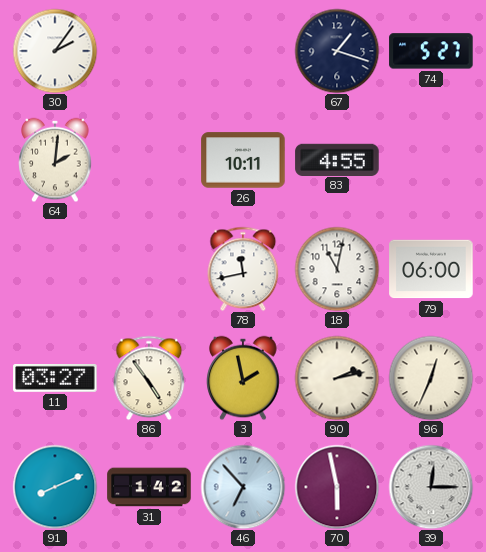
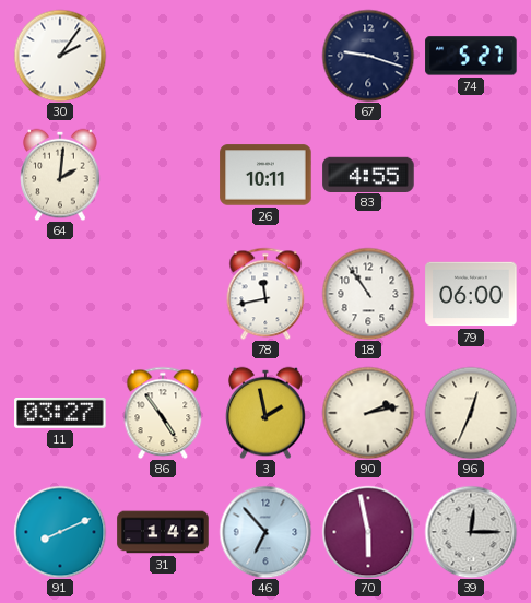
67: 1:18 -> 9:18 (368, 56)
18: 11:02 -> 10:54 (368, 294)
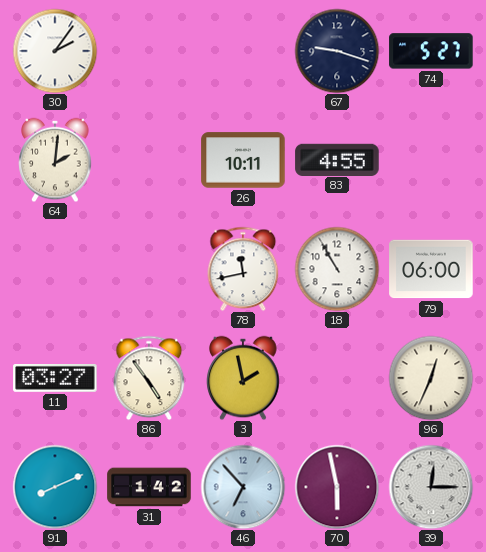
18: 10:54 -> 10:55 (337, 269)
90: 2:13 -> none (368, 413)
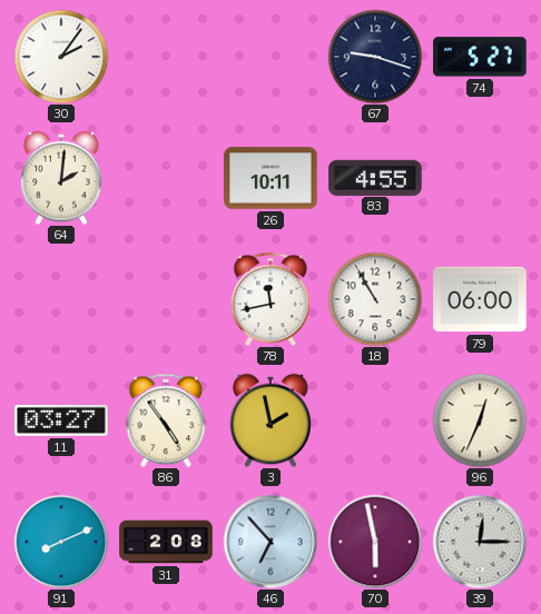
31: 1:42 -> 2:08 (166, 542)
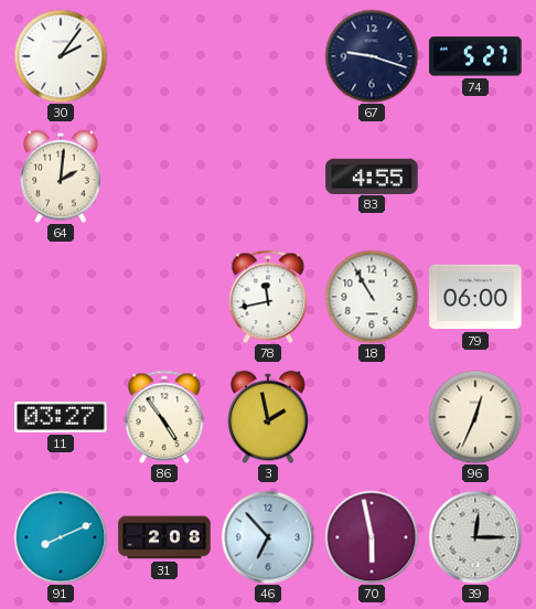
26: 10:11 -> none (270, 178)
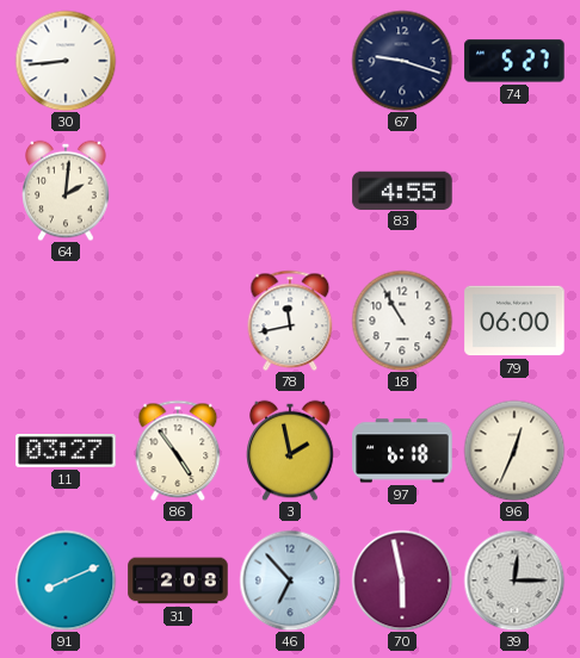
30: 2:06 -> 8:44 (66, 61)
97: none -> 6:18 (402, 451)
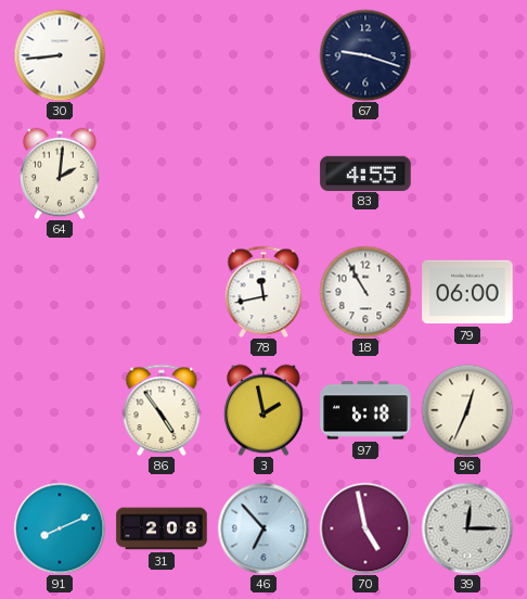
74: 5:27 -> none (514, 61)
11: 03:27 -> none (66, 452)
70: 5:58 -> 4:58 (365, 528)
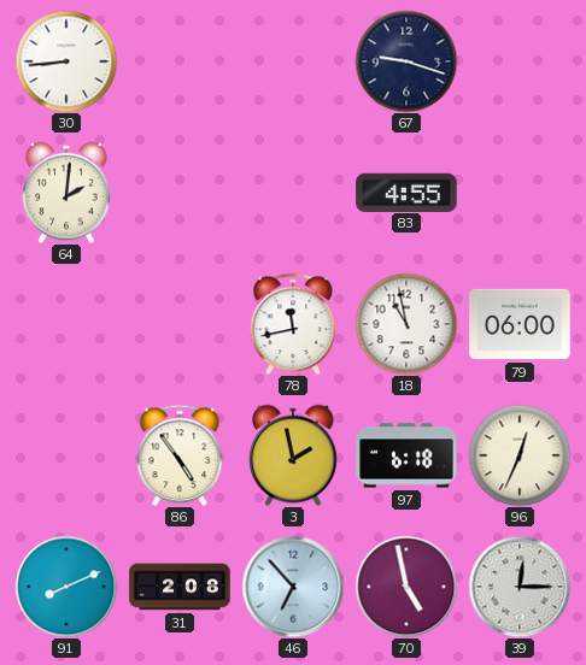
18: 10:55 -> 10:58 (406, 324)
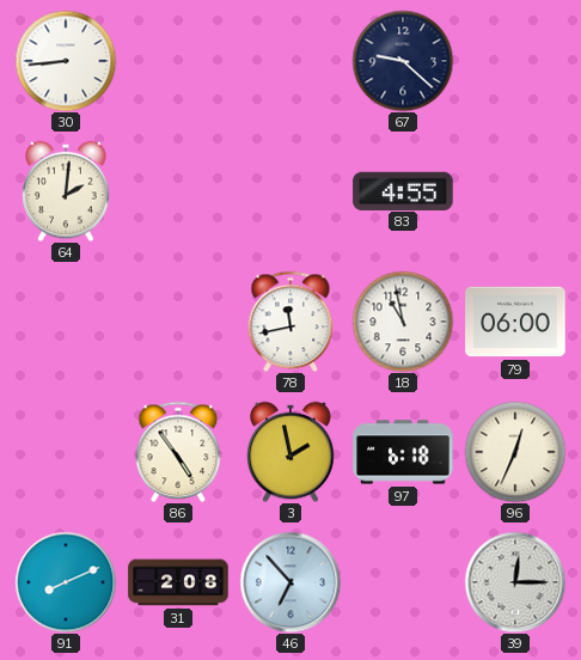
67: 9:18 -> 9:22 (403, 61)
70: 4:58 -> none (406, 587)
